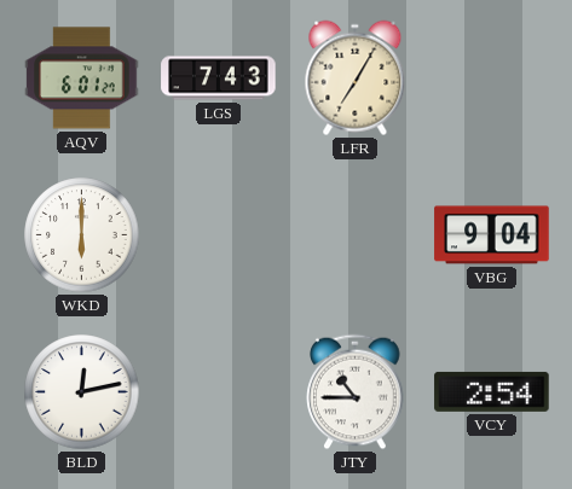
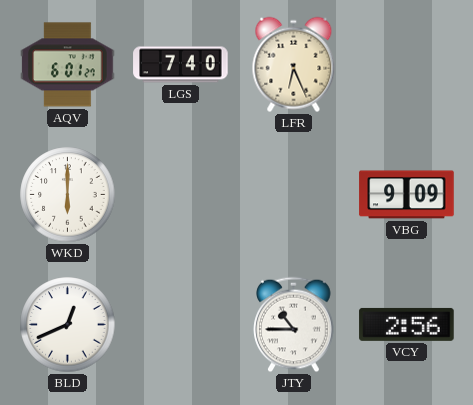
LGS: 7:43 -> 7:40 (181, 65)
LFR: 7:05 -> 6:26 (294, 65)
VBG: 9:04 -> 9:09 (407, 195)
BLD: 12:13 -> 12:41 (68, 325)
VCY: 2:54 -> 2:56 (407, 324)
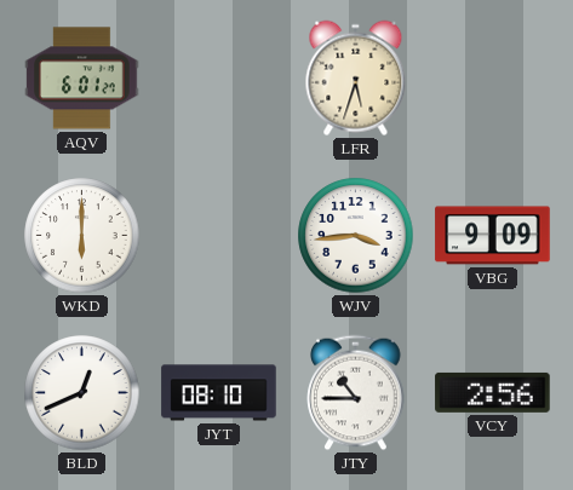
LGS: 7:40 -> none (181, 65)
LFR: 6:26 -> 5:33 (356, 79)
WJV: none -> 3:44 (356, 236)
JYT: none -> 08:10 (219, 393)
